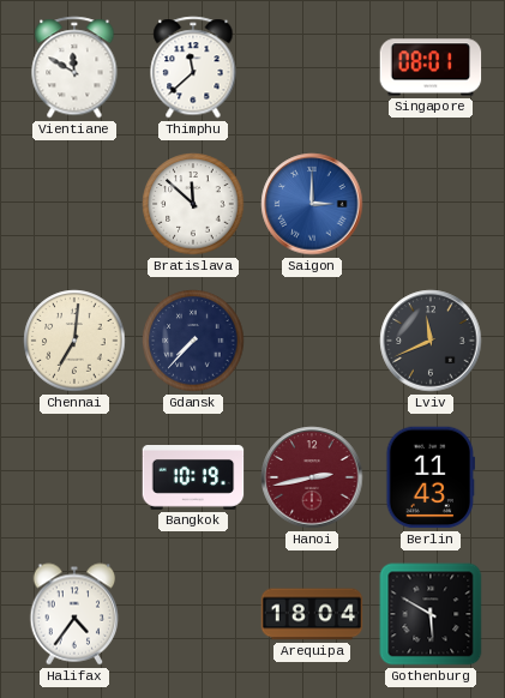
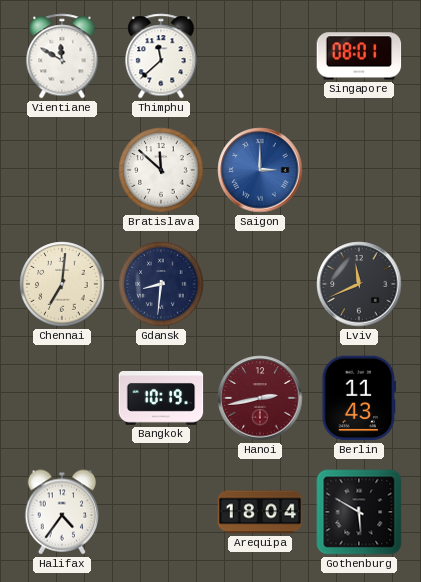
Gdansk: 7:37 -> 8:31 (161, 284)
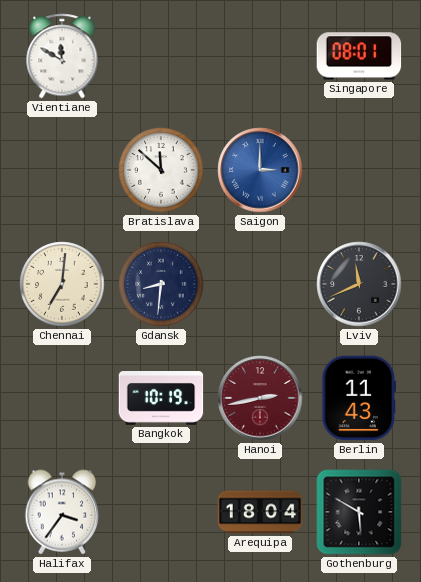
Thimphu: 11:38 -> none (161, 56)
Halifax: 4:36 -> 3:36 (62, 512)
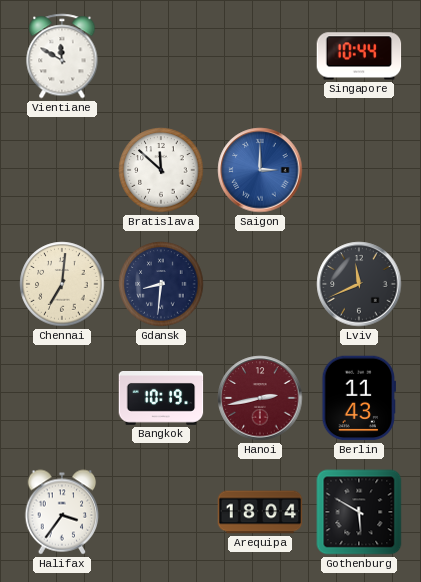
Singapore: 08:01 -> 10:44 (359, 56)
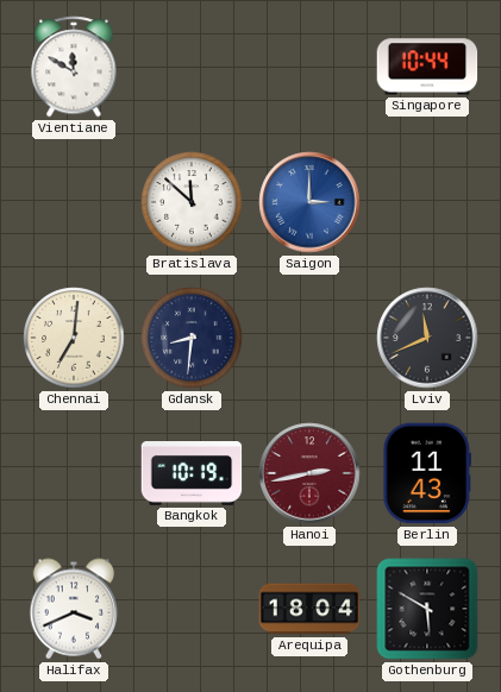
Halifax: 3:36 -> 3:41 (74, 609)
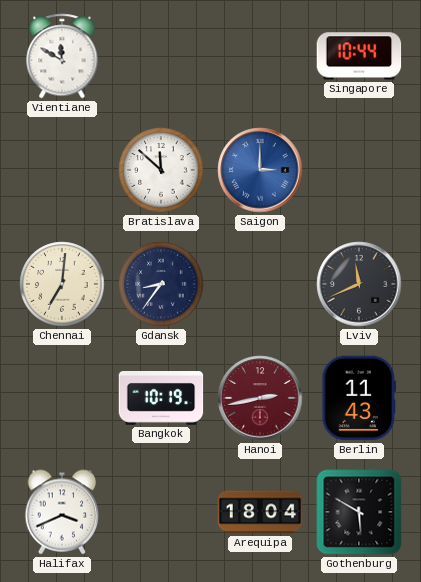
Gdansk: 8:31 -> 8:36 (161, 284)
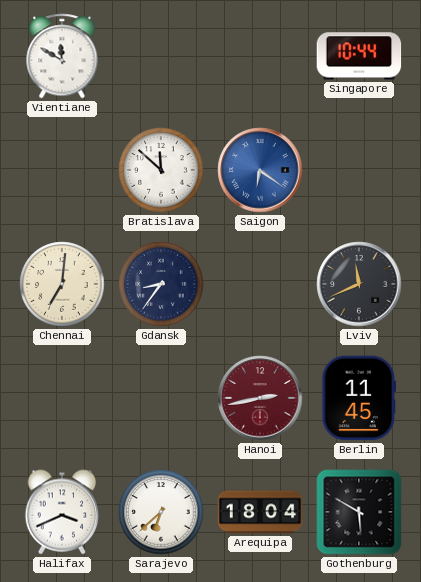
Saigon: 3:00 -> 6:21 (260, 170)
Bangkok: 10:19 -> none (161, 399)
Berlin: 11:43 -> 11:45 (359, 398)
Sarajevo: none -> 6:38 (161, 512)
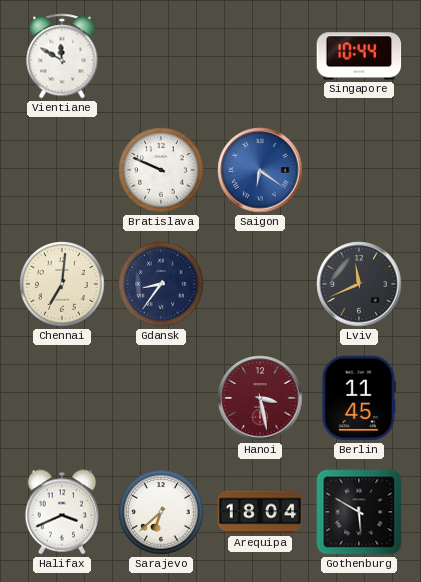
Bratislava: 11:52 -> 9:49 (161, 170)
Hanoi: 2:43 -> 3:28 (260, 398)
